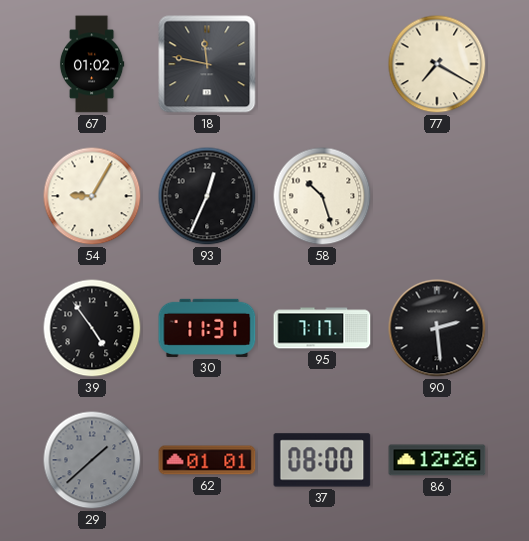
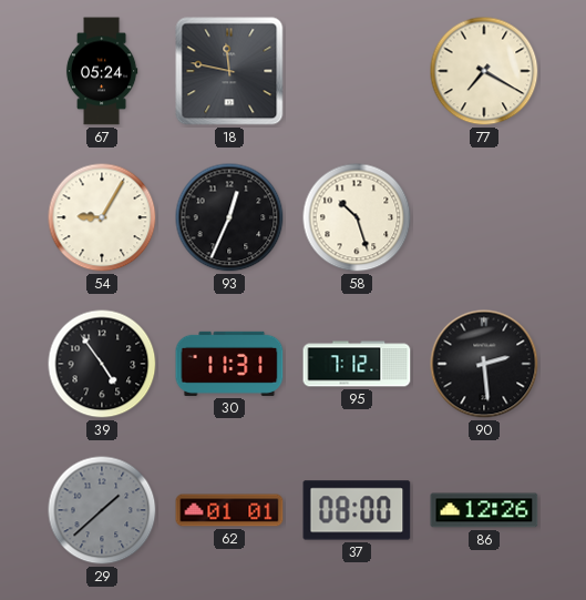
67: 01:02 -> 05:24 (102, 71)
95: 7:17 -> 7:12 (357, 364)
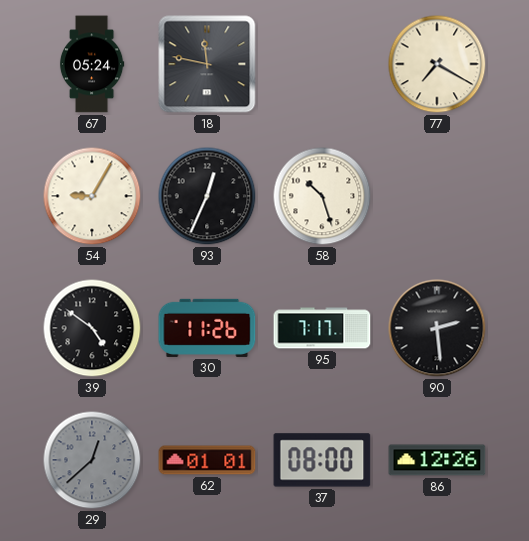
39: 4:54 -> 4:51 (92, 328)
30: 11:31 -> 11:26 (207, 328)
95: 7:12 -> 7:17 (322, 328)
29: 1:38 -> 12:38 (92, 460)
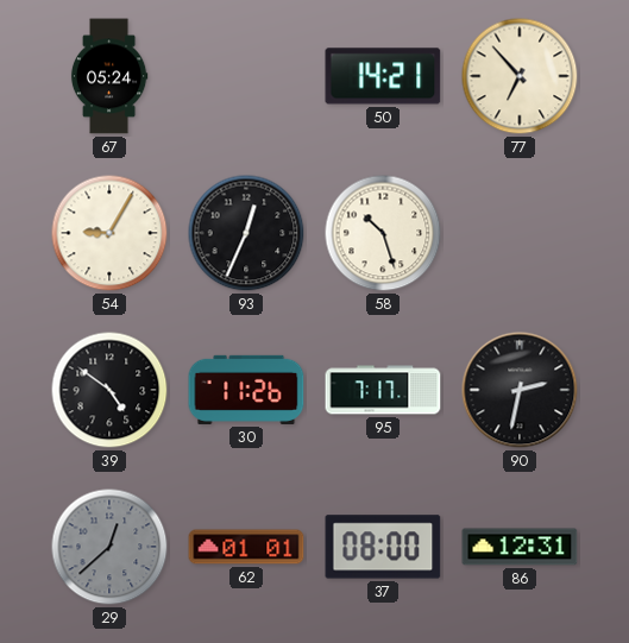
18: 11:47 -> none (207, 64)
50: none -> 14:21 (383, 76)
77: 7:20 -> 6:53 (520, 76)
90: 2:29 -> 2:32 (520, 390)
86: 12:26 -> 12:31 (520, 547)
